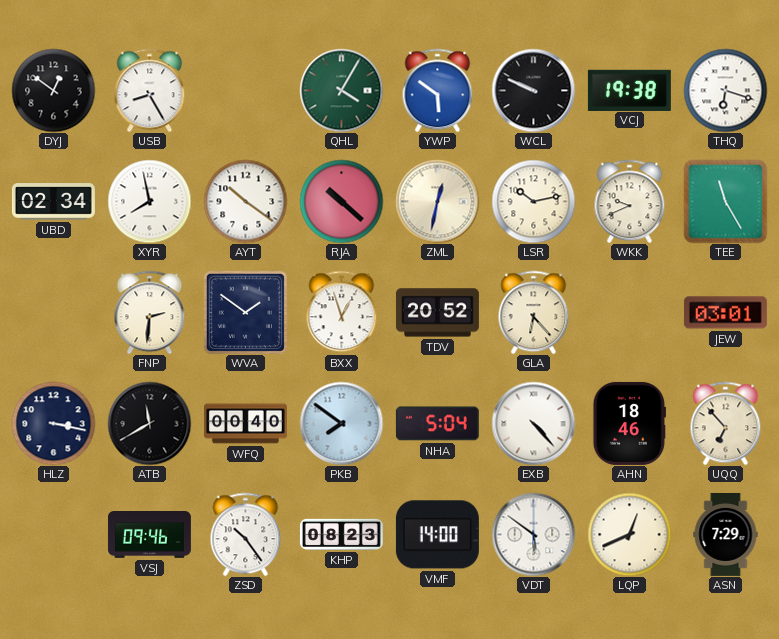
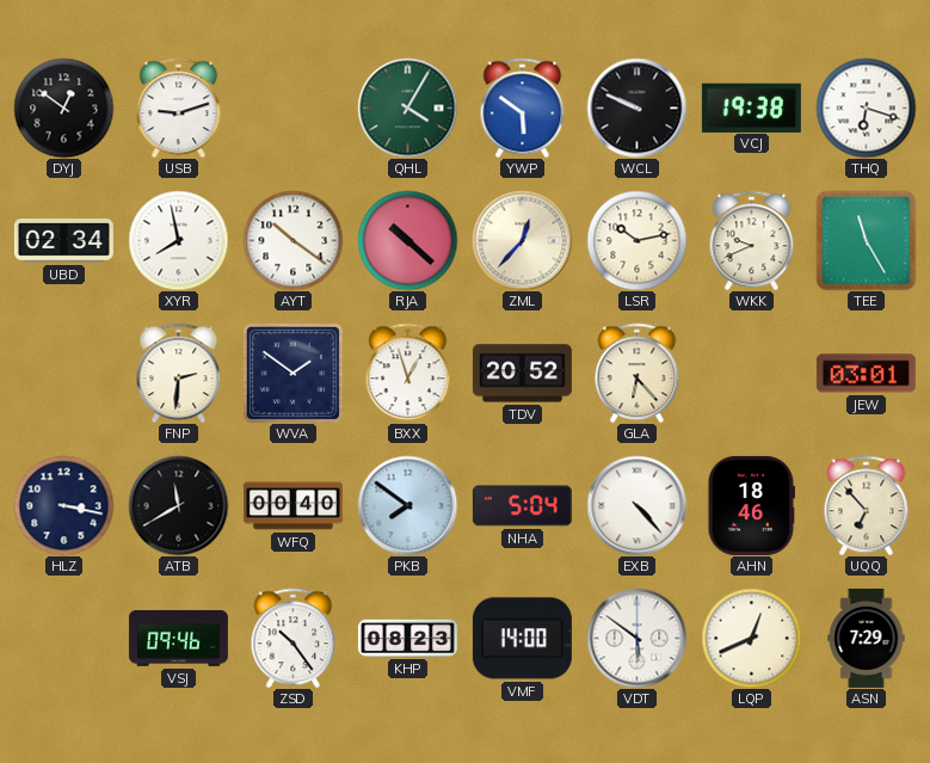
USB: 8:25 -> 9:12 (179, 107)
ZML: 12:32 -> 12:37 (522, 240)
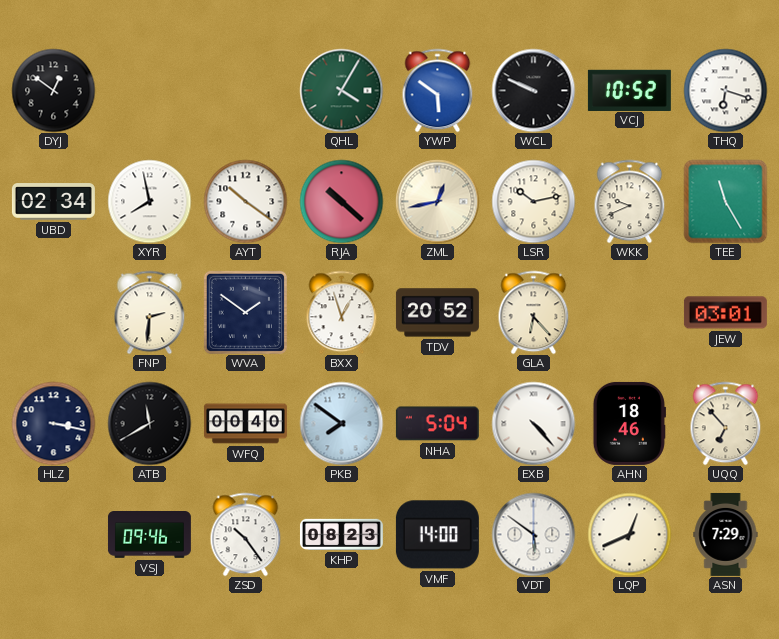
USB: 9:12 -> none (179, 107)
VCJ: 19:38 -> 10:52 (629, 90)
ZML: 12:37 -> 12:43 (437, 201)
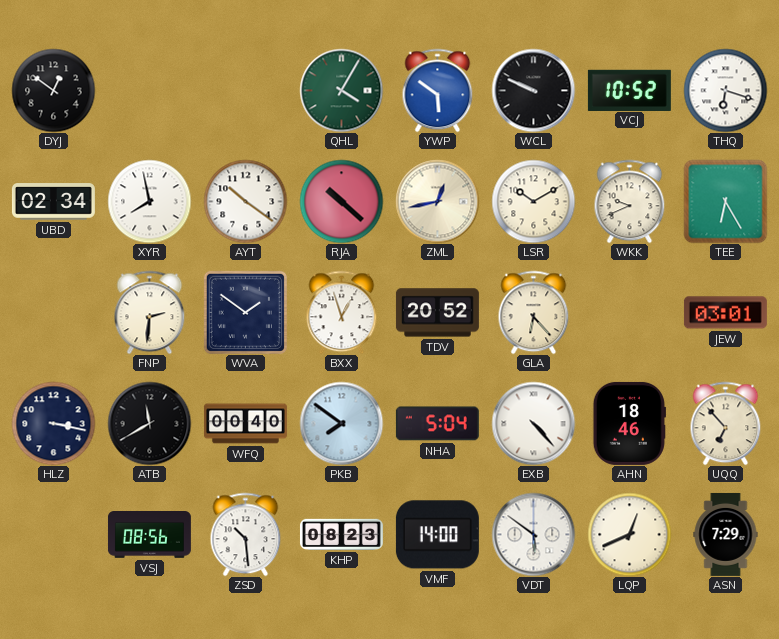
LSR: 10:13 -> 10:10 (533, 201)
TEE: 11:25 -> 6:25 (725, 201)
VSJ: 09:46 -> 08:56 (149, 535)
ZSD: 10:24 -> 10:29 (246, 534)
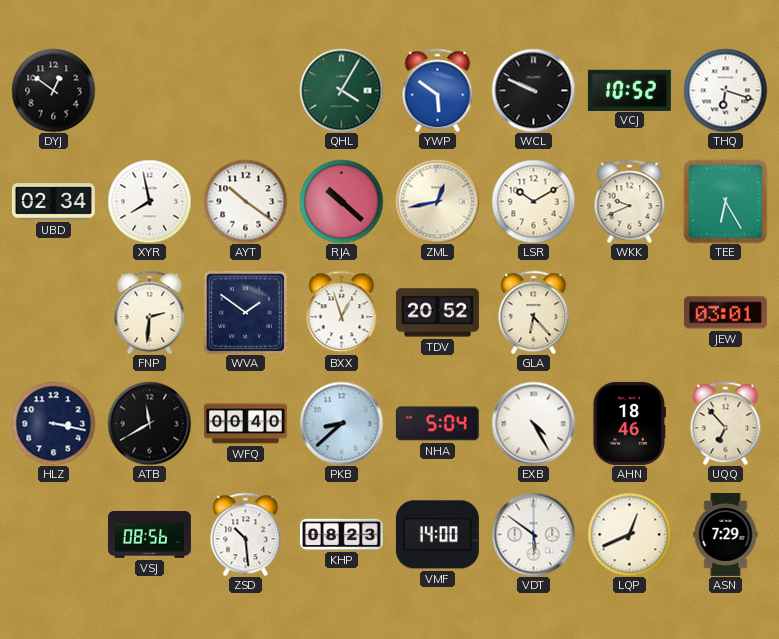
PKB: 7:51 -> 8:38 (341, 423)
EXB: 4:23 -> 4:25 (533, 423)
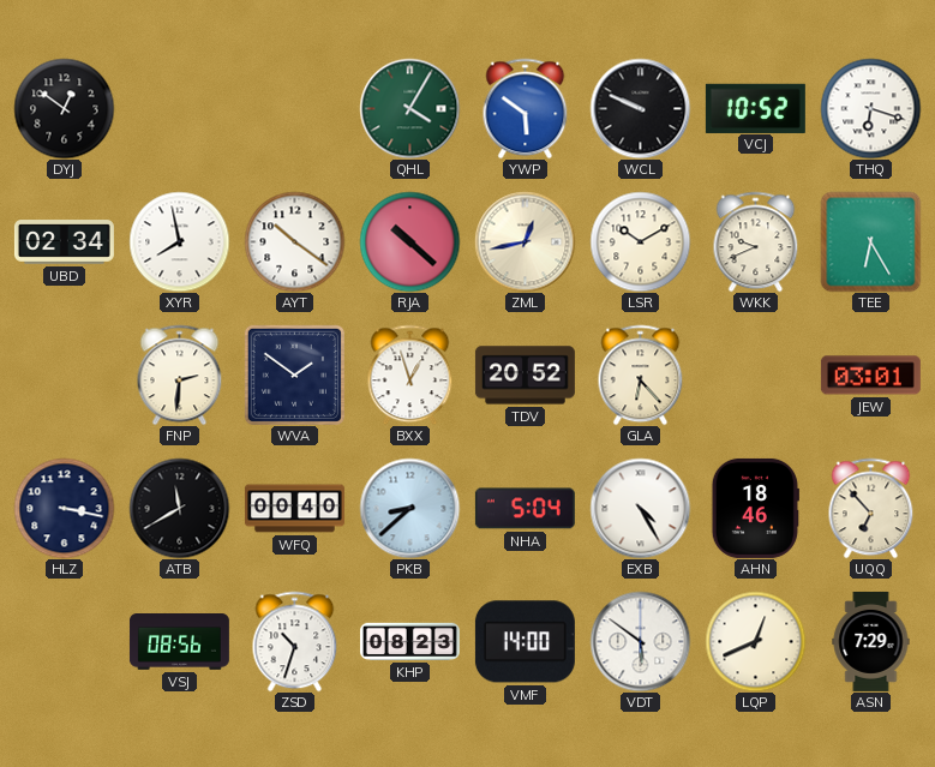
ZSD: 10:29 -> 10:33 (295, 641)
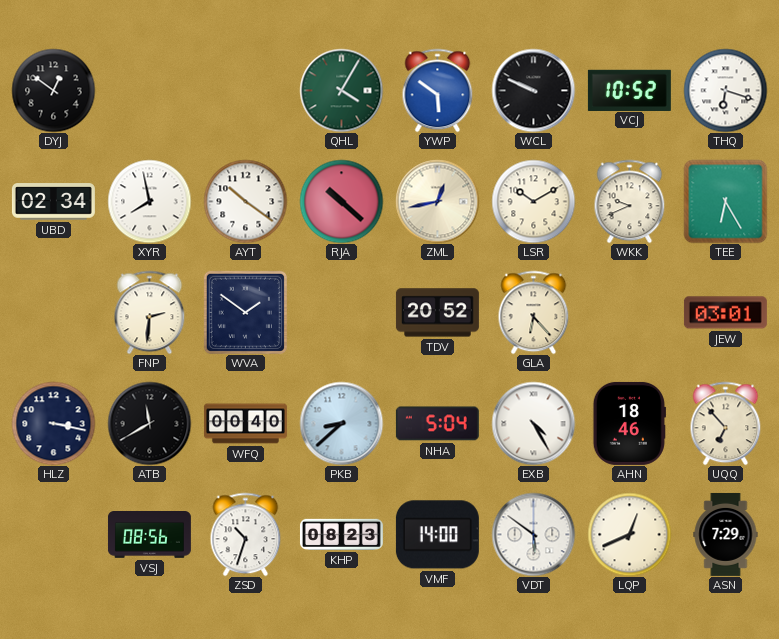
BXX: 12:57 -> none (410, 374)
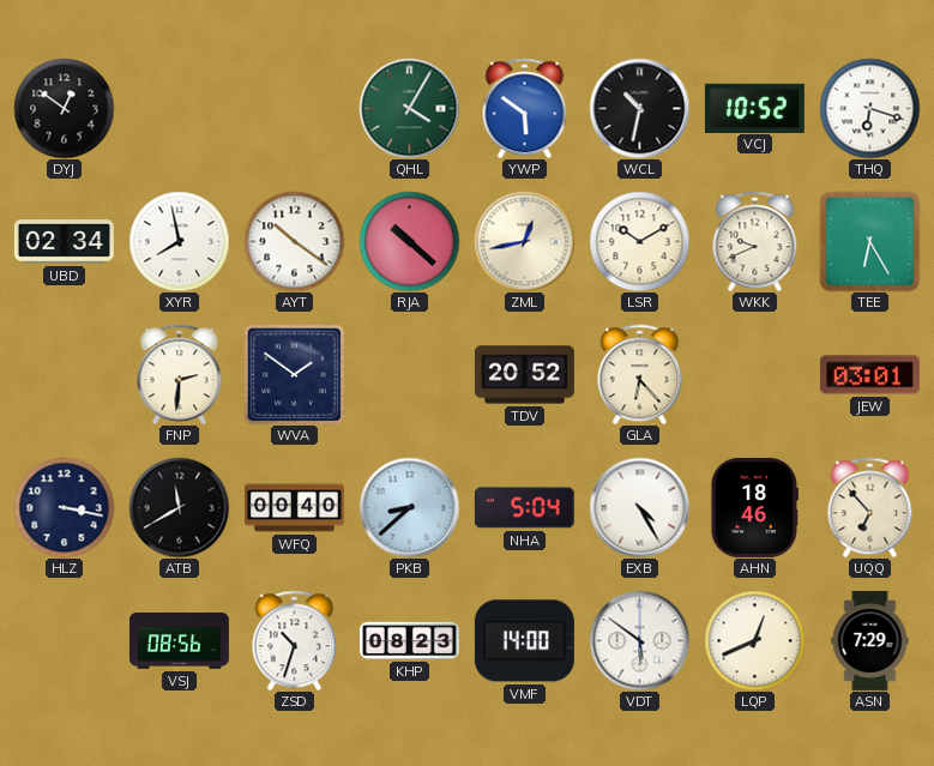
WCL: 9:49 -> 10:32 (639, 108)
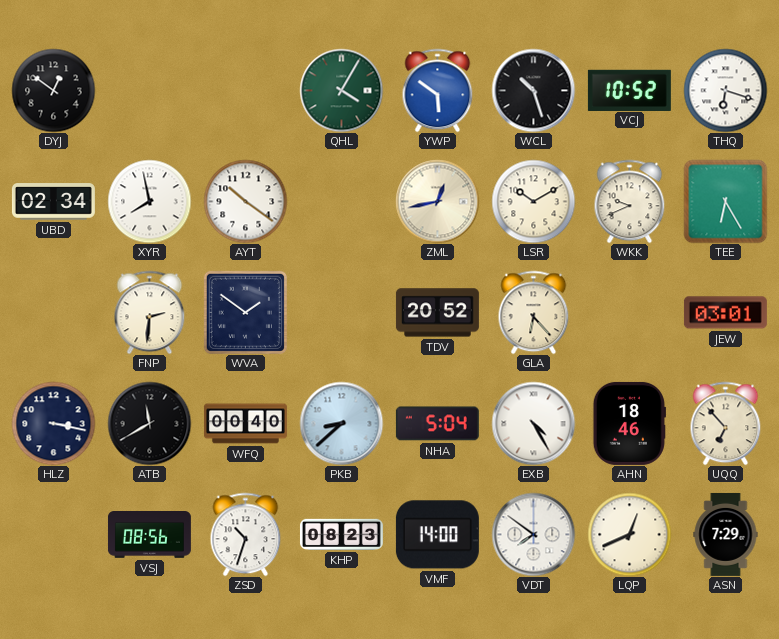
WCL: 10:32 -> 10:27 (533, 90)
RJA: 10:22 -> none (409, 241)
VDT: 5:51 -> 7:51 (533, 534)
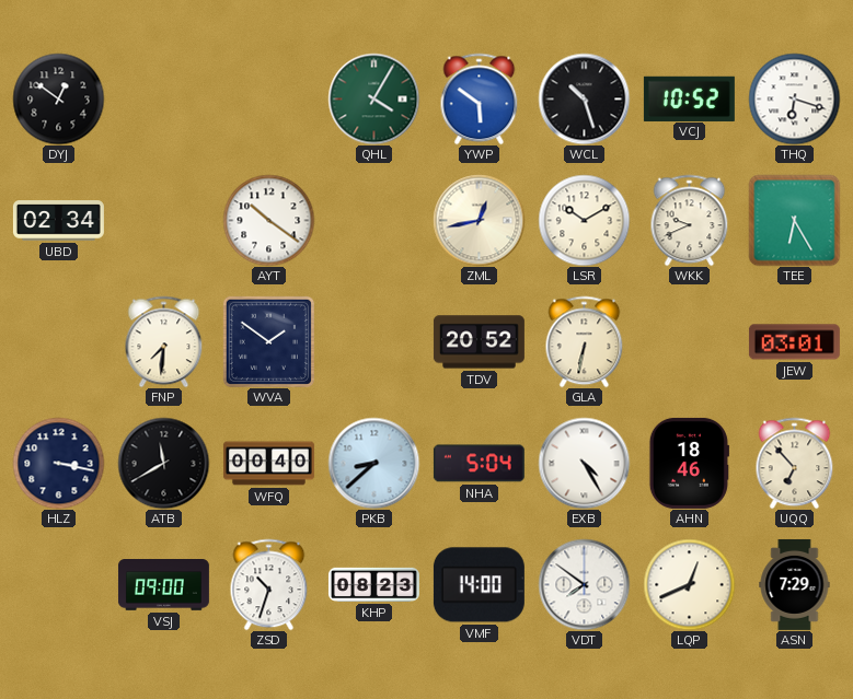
XYR: 7:58 -> none (149, 201)
FNP: 2:31 -> 7:31 (164, 341)
GLA: 6:23 -> 6:32 (585, 341)
VSJ: 08:56 -> 09:00 (163, 585)
